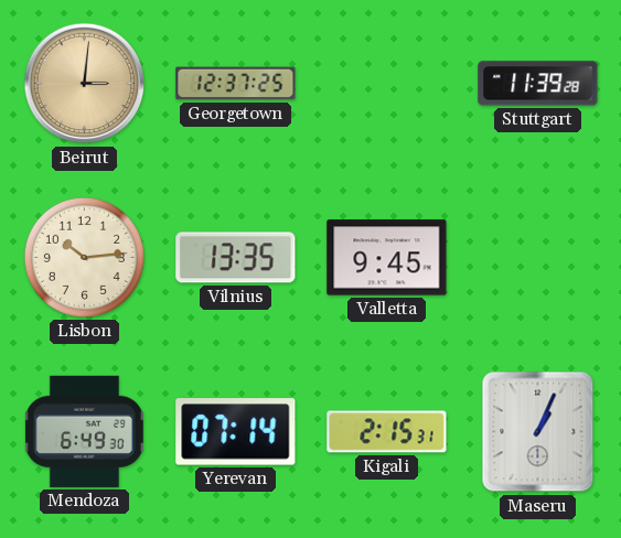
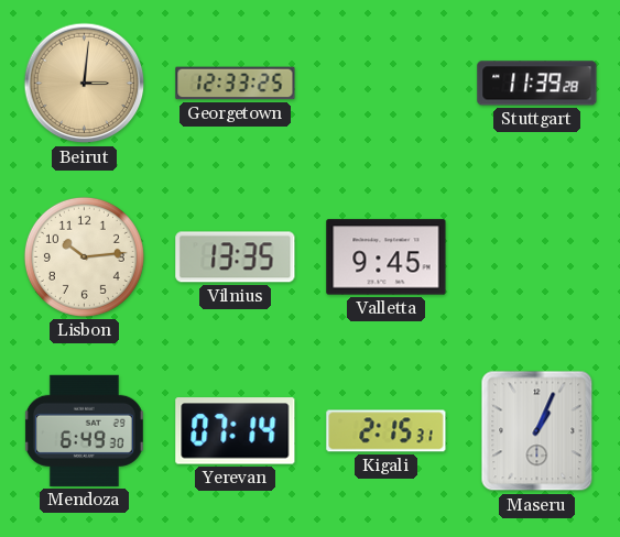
Georgetown: 12:37 -> 12:33 (236, 84)
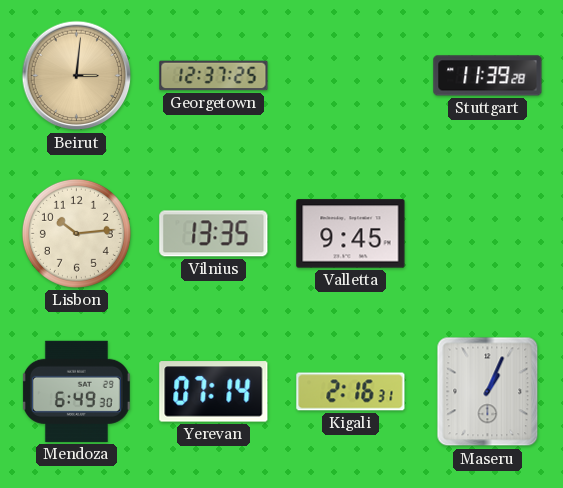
Georgetown: 12:33 -> 12:37 (214, 76)
Kigali: 2:15 -> 2:16 (351, 392)
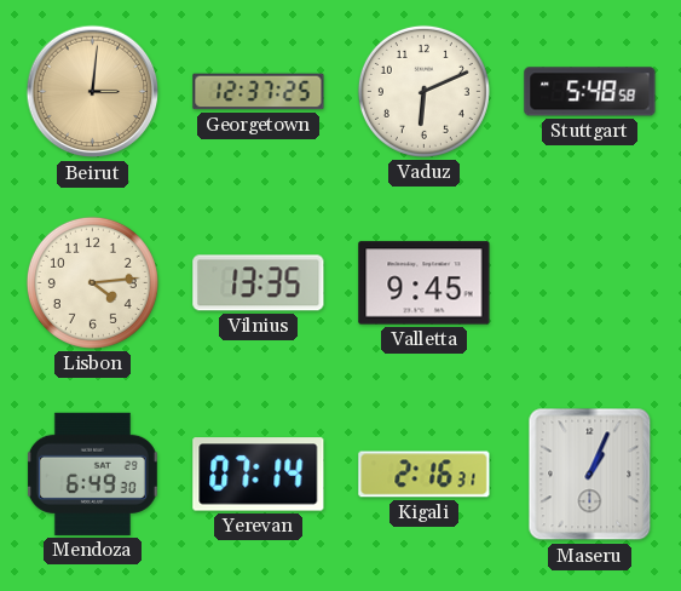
Vaduz: none -> 6:11 (423, 91)
Stuttgart: 11:39 -> 5:48 (590, 92)
Lisbon: 10:14 -> 4:14 (92, 282)
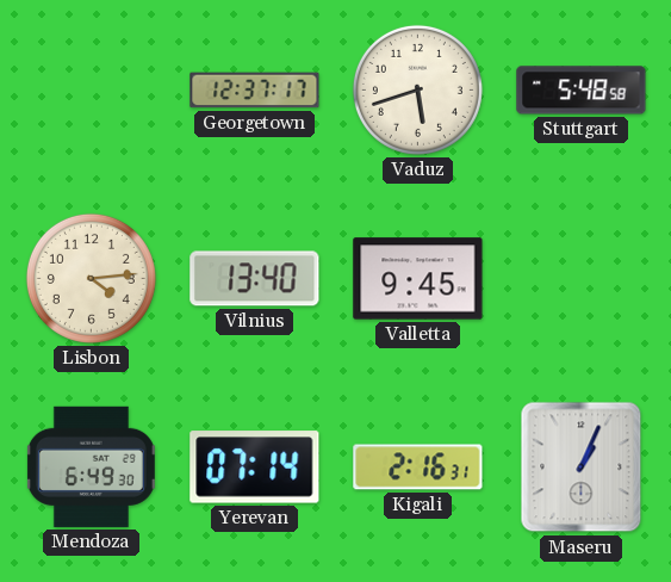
Beirut: 3:01 -> none (93, 92)
Georgetown: 12:37:25 -> 12:37:17 (255, 91)
Vaduz: 6:11 -> 5:42 (417, 89)
Vilnius: 13:35 -> 13:40 (255, 279)
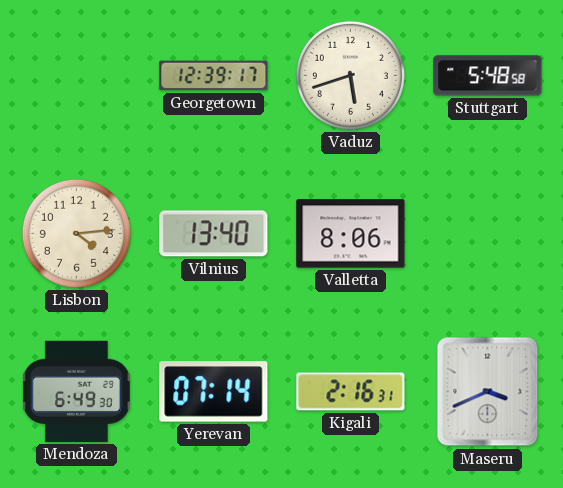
Georgetown: 12:37 -> 12:39 (214, 76)
Valletta: 9:45 -> 8:06 (351, 234)
Maseru: 1:04 -> 3:41 (488, 392)
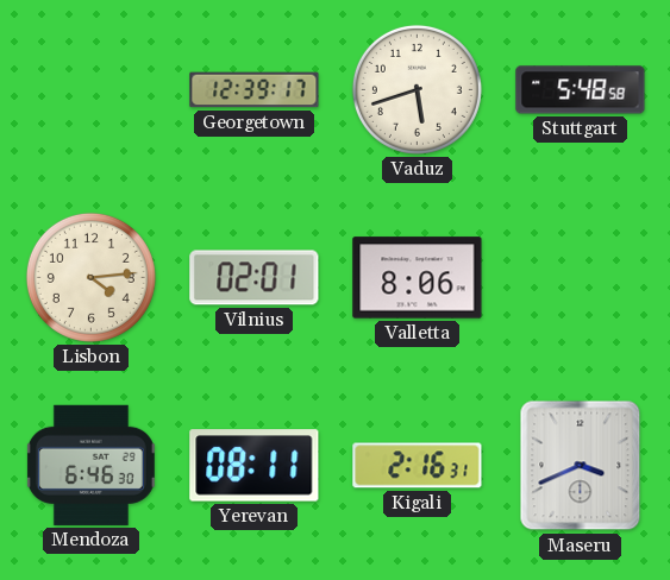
Vilnius: 13:40 -> 02:01 (255, 278)
Mendoza: 6:49 -> 6:46 (90, 465)
Yerevan: 07:14 -> 08:11 (255, 466)
